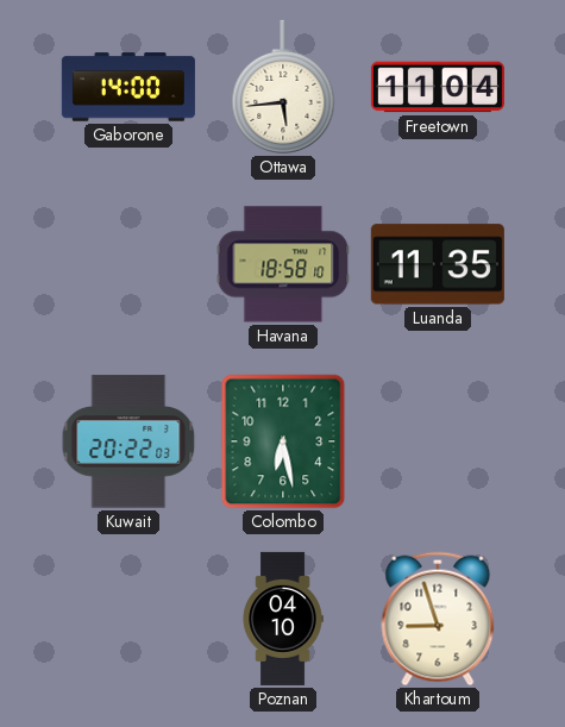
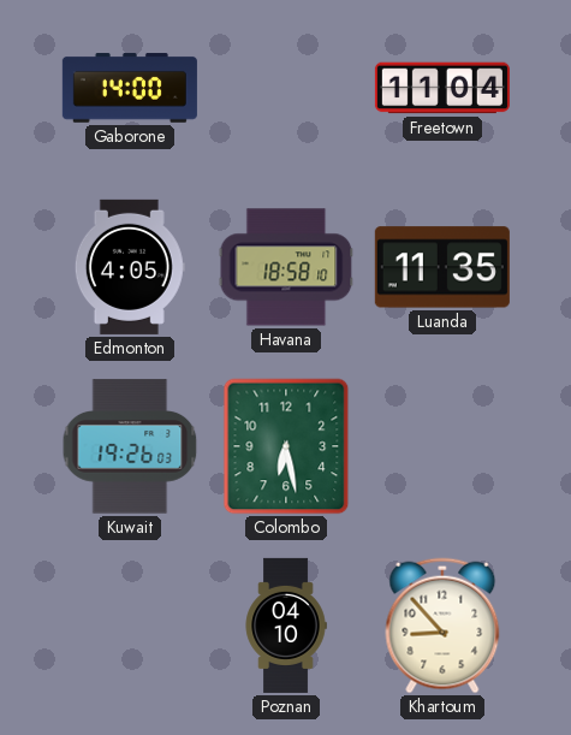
Ottawa: 5:44 -> none (283, 87)
Edmonton: none -> 4:05 (130, 267)
Kuwait: 20:22 -> 19:26 (130, 446)
Khartoum: 8:57 -> 8:53 (442, 626)
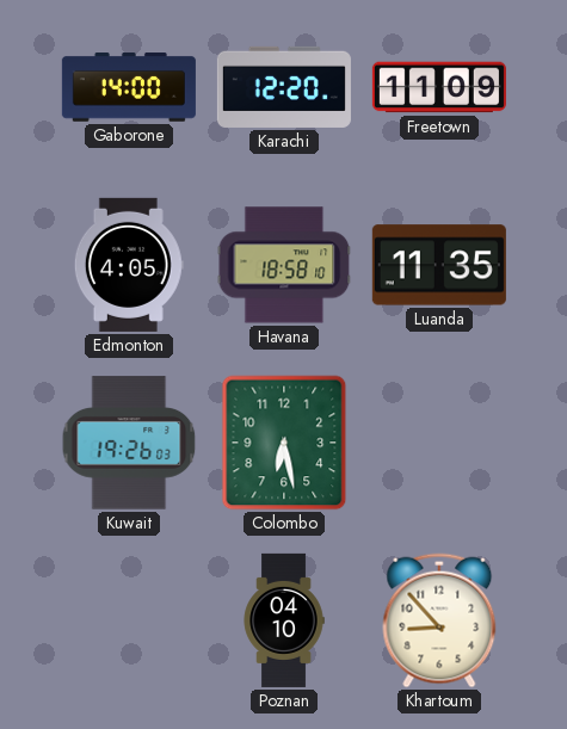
Karachi: none -> 12:20 (284, 87)
Freetown: 11:04 -> 11:09 (439, 87)
